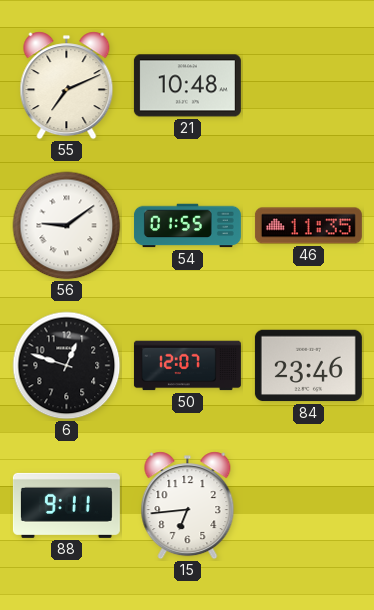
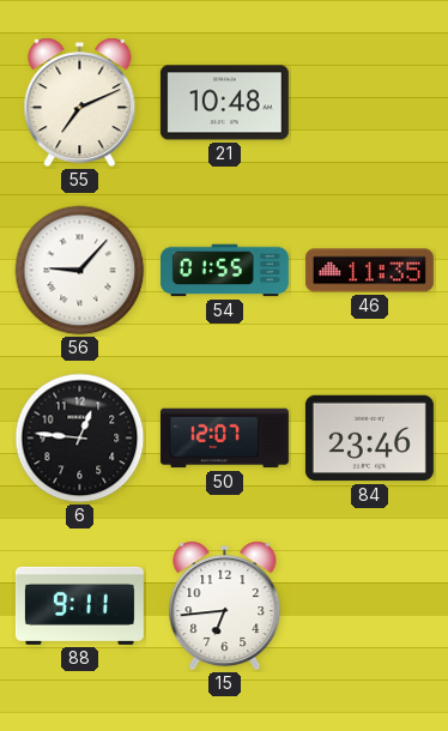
56: 9:09 -> 9:07 (80, 271)
6: 12:48 -> 12:46 (80, 439)
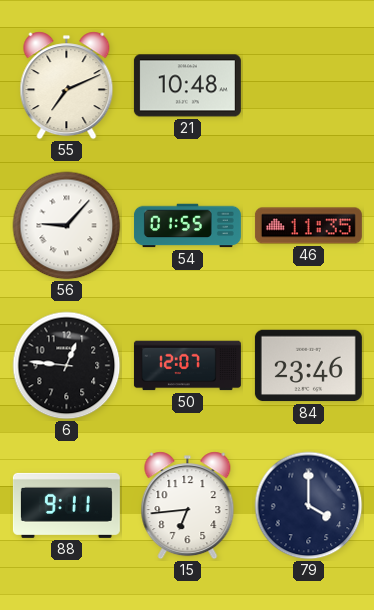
79: none -> 4:00 (309, 506)
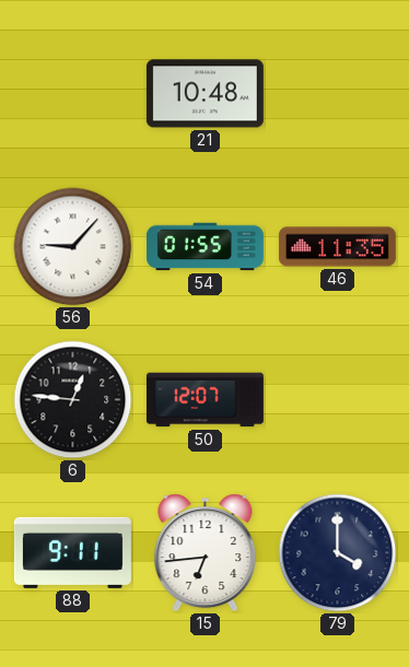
55: 7:11 -> none (67, 86)
84: 23:46 -> none (308, 366)
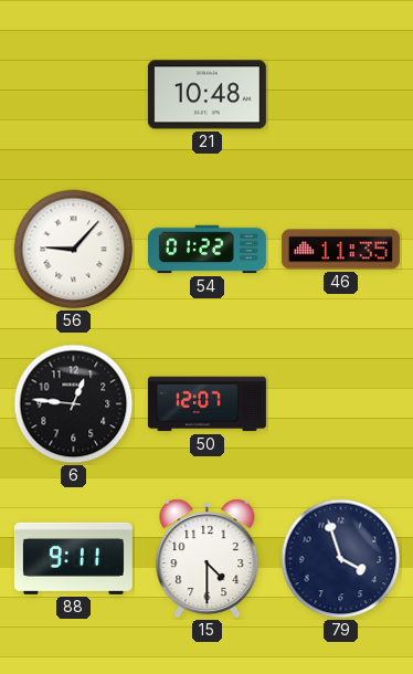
54: 01:55 -> 01:22 (206, 250)
15: 6:44 -> 4:30 (208, 559)
79: 4:00 -> 3:57 (341, 559)
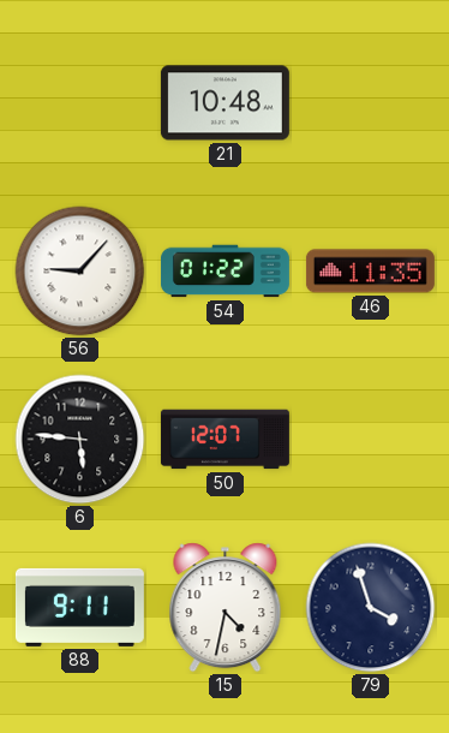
6: 12:46 -> 5:46 (80, 440)
15: 4:30 -> 4:32 (226, 608)
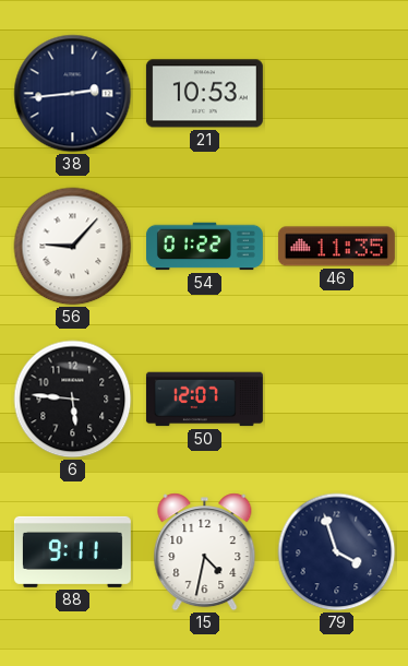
38: none -> 2:44 (73, 94)
21: 10:48 -> 10:53 (204, 94)
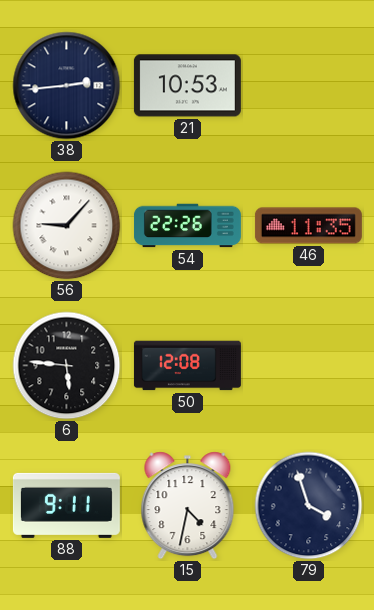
54: 01:22 -> 22:26 (187, 226)
50: 12:07 -> 12:08 (187, 366)
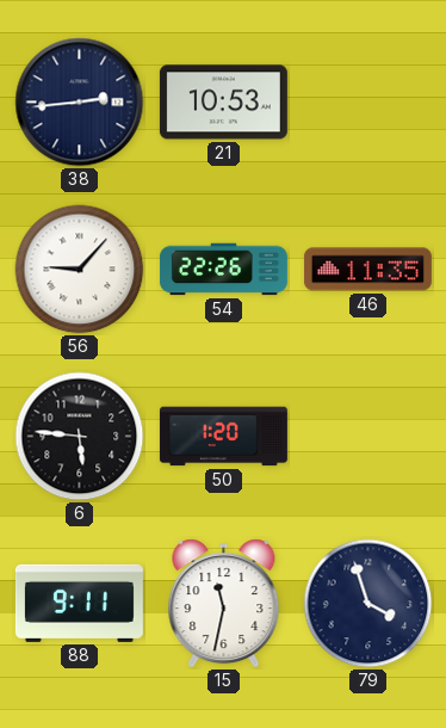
50: 12:08 -> 1:20 (223, 437)
15: 4:32 -> 11:32 (224, 604)
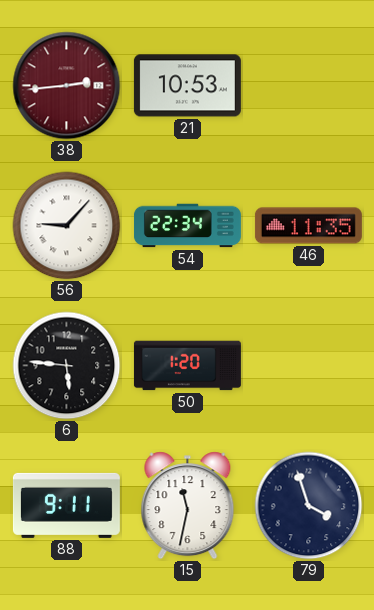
38 dial: navy -> burgundy (67, 86)
54: 22:26 -> 22:34 (187, 226)
